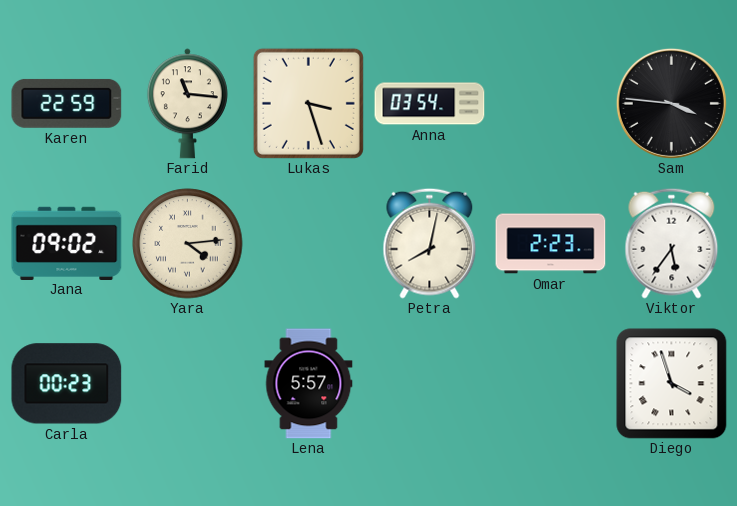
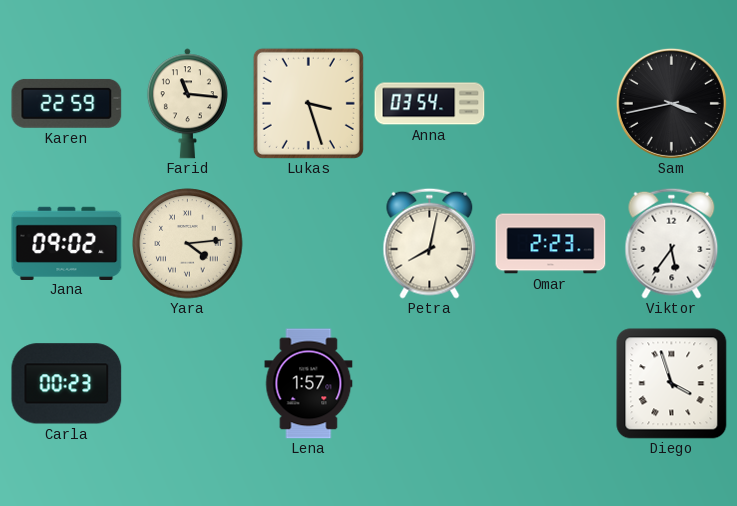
Sam: 3:46 -> 3:43 (671, 103)
Lena: 5:57 -> 1:57 (309, 384)
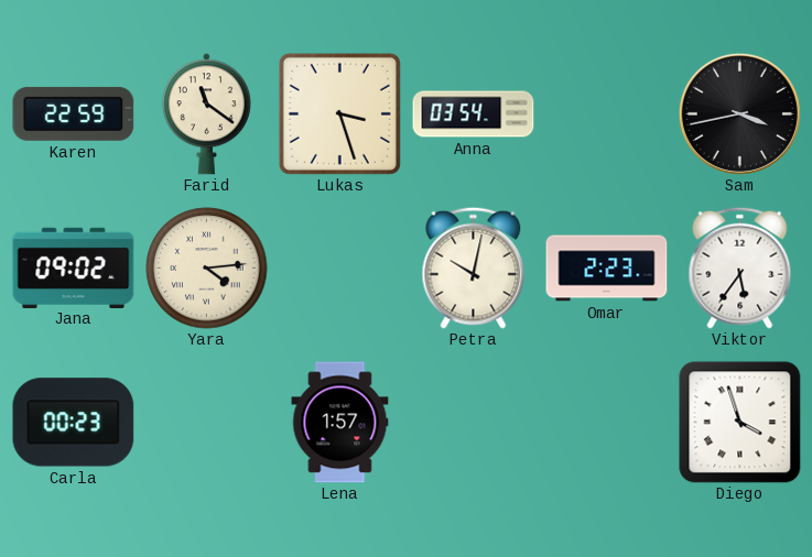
Farid: 11:16 -> 11:21 (206, 114)
Petra: 8:02 -> 10:02 (474, 267)
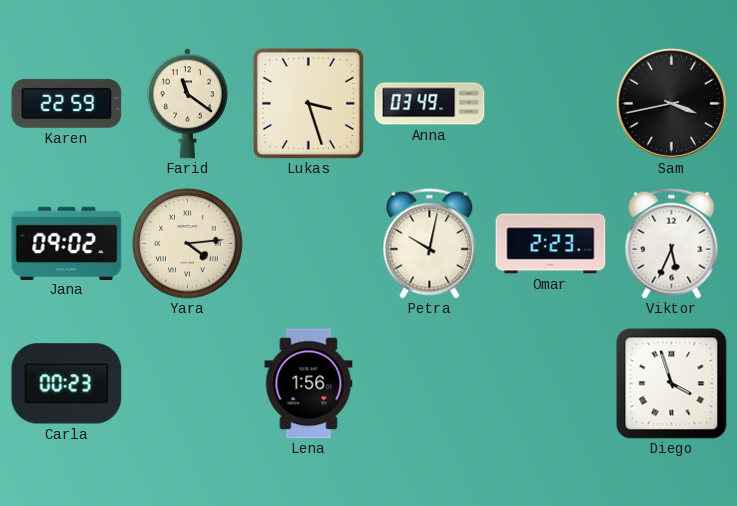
Anna: 03:54 -> 03:49 (430, 104)
Viktor: 5:36 -> 5:34 (672, 243)
Lena: 1:57 -> 1:56 (309, 384)
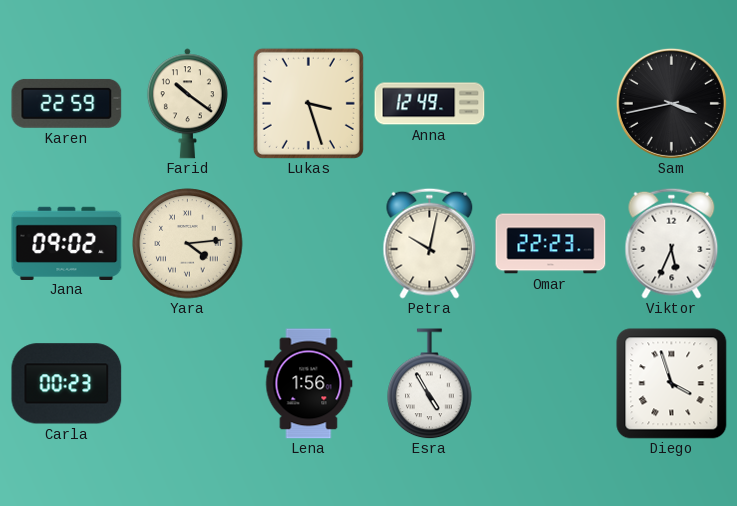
Farid: 11:21 -> 10:21 (187, 104)
Anna: 03:49 -> 12:49 (430, 104)
Omar: 2:23 -> 22:23 (551, 244)
Esra: none -> 4:55 (430, 384)
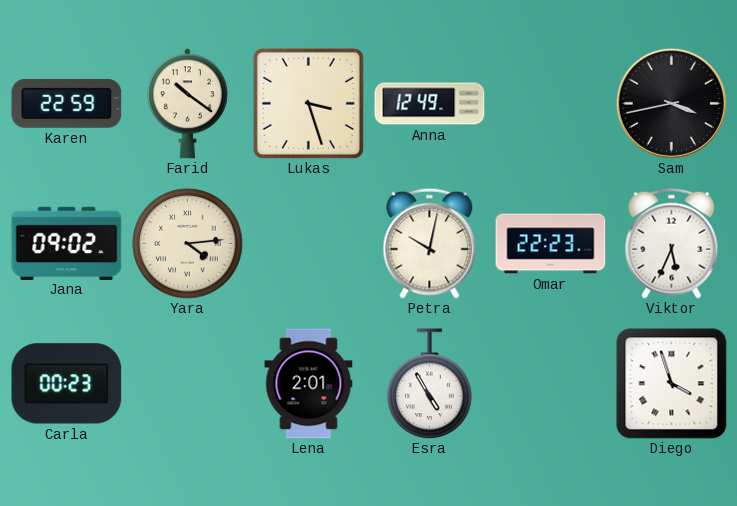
Lena: 1:56 -> 2:01 (309, 384)
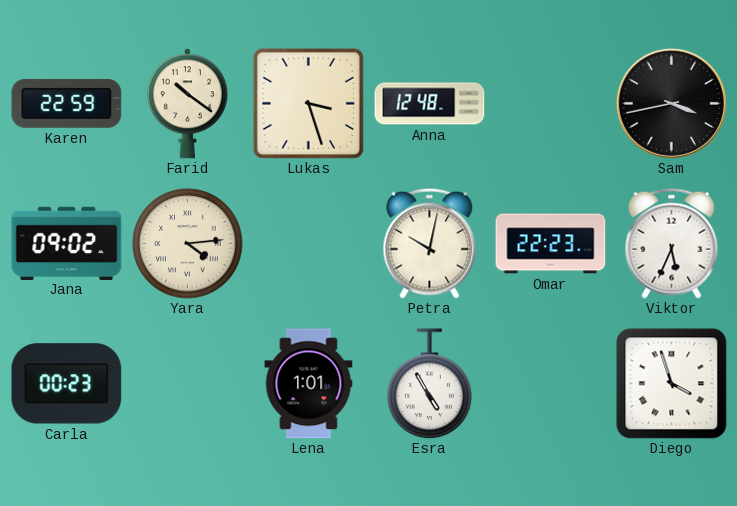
Anna: 12:49 -> 12:48 (430, 104)
Lena: 2:01 -> 1:01 (309, 384)
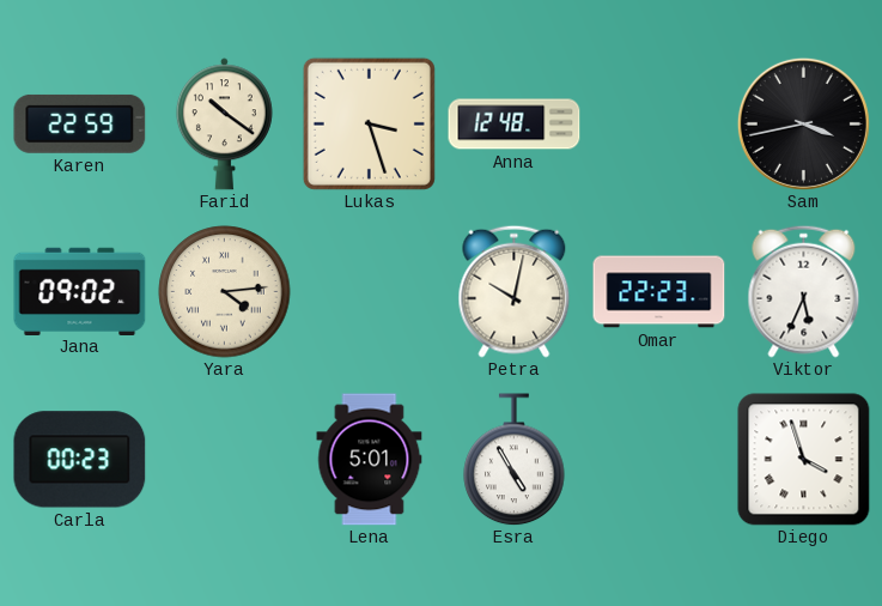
Lena: 1:01 -> 5:01 (370, 460)
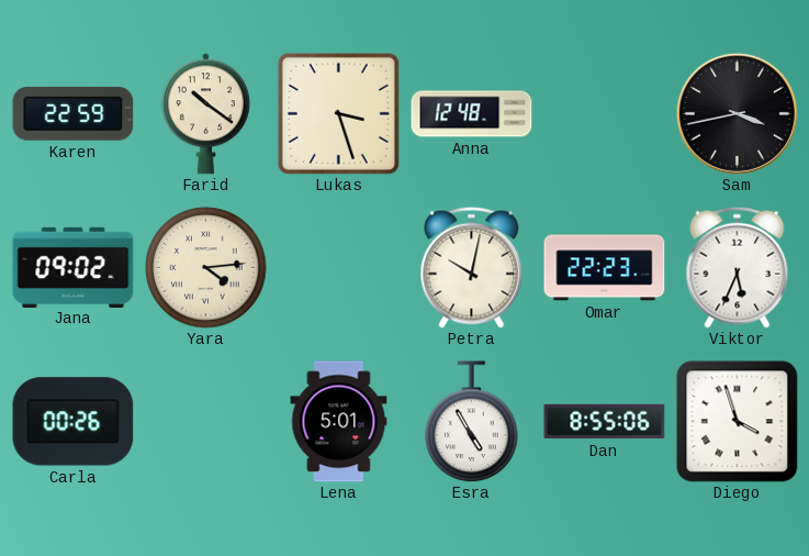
Carla: 00:23 -> 00:26 (74, 422)
Dan: none -> 8:55 (605, 422)
